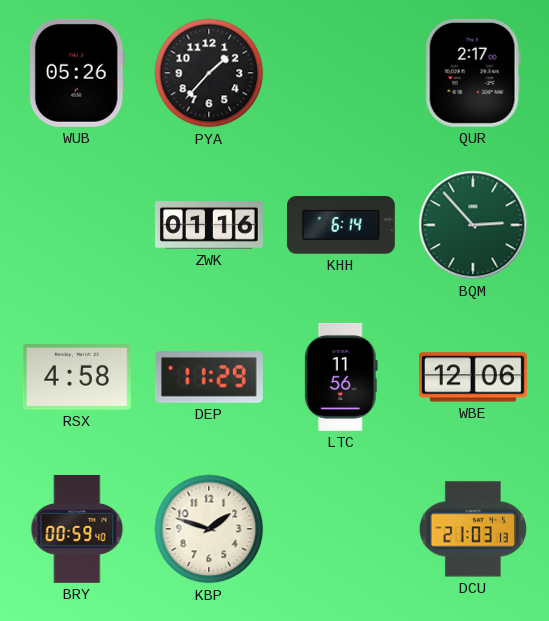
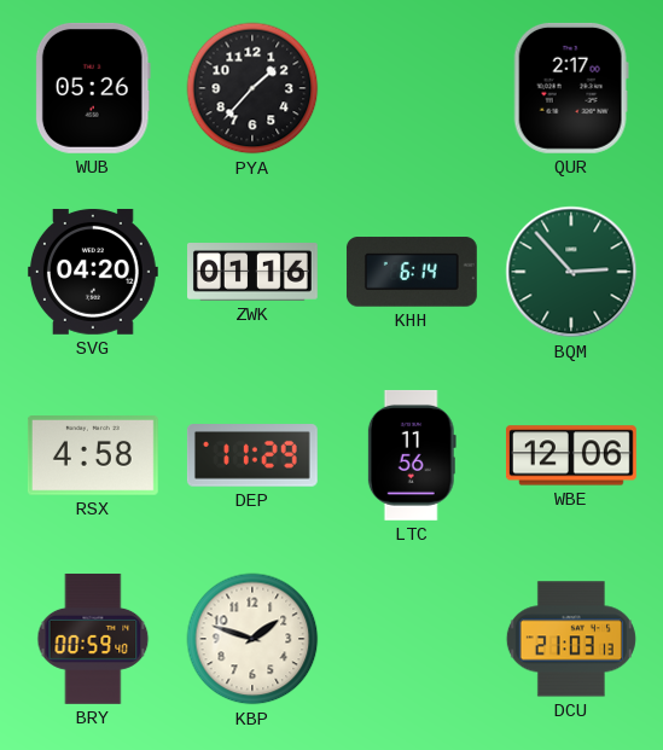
SVG: none -> 04:20 (93, 272)
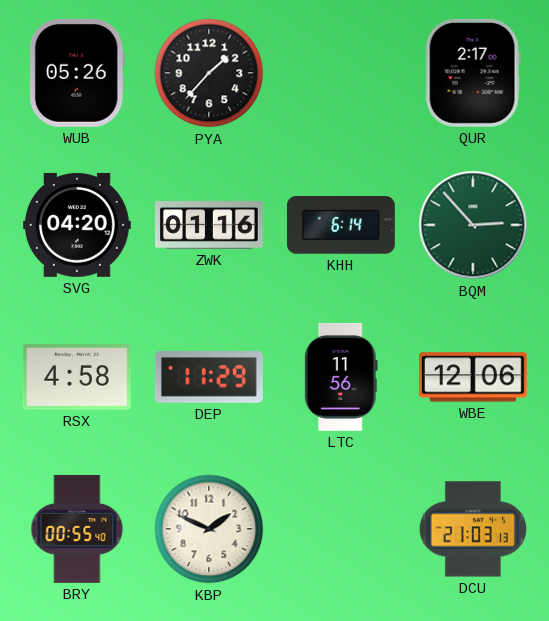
BRY: 00:59 -> 00:55 (77, 529)
KBP: 1:48 -> 1:49 (209, 529)
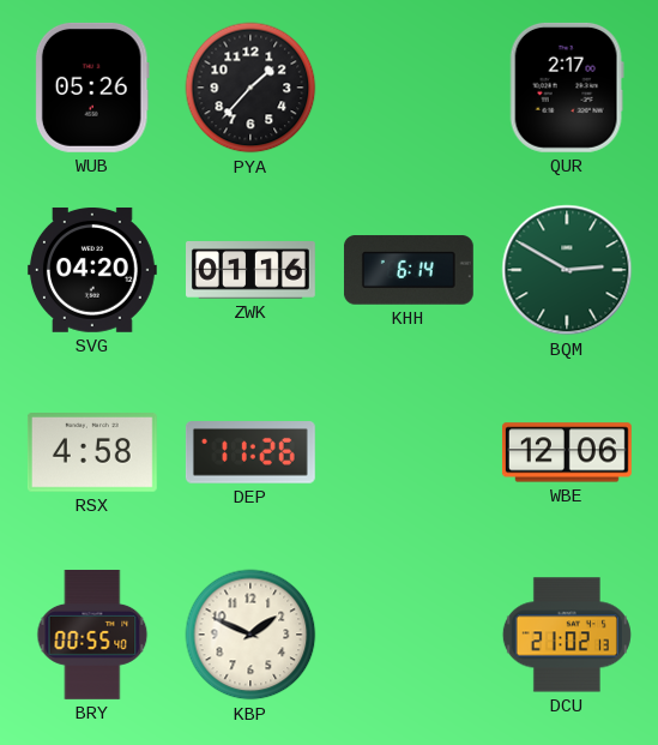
BQM: 2:53 -> 2:50 (567, 270)
DEP: 11:29 -> 11:26 (250, 453)
LTC: 11:56 -> none (341, 377)
DCU: 21:03 -> 21:02 (567, 635)
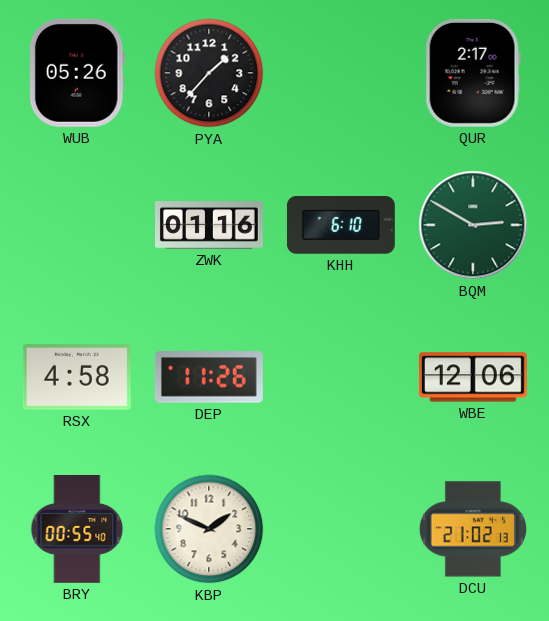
SVG: 04:20 -> none (92, 270)
KHH: 6:14 -> 6:10 (341, 225)
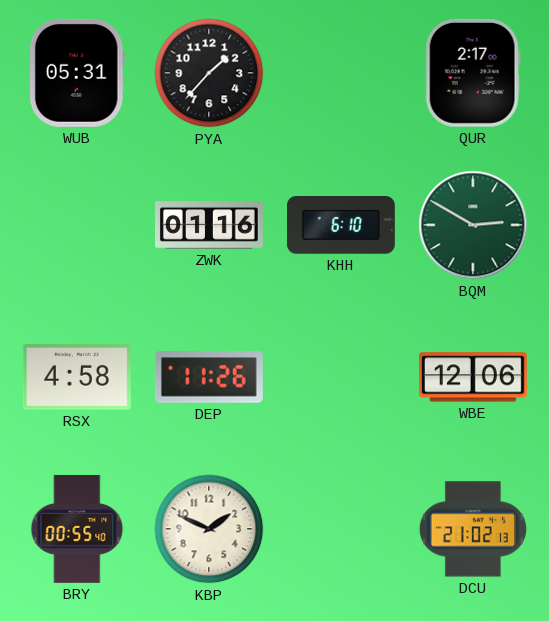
WUB: 05:26 -> 05:31 (77, 73)
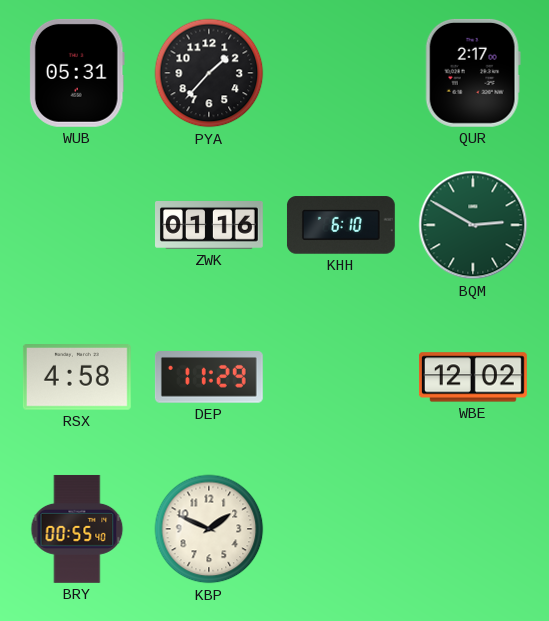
DEP: 11:26 -> 11:29 (209, 378)
WBE: 12:06 -> 12:02 (473, 377)
DCU: 21:02 -> none (473, 529)
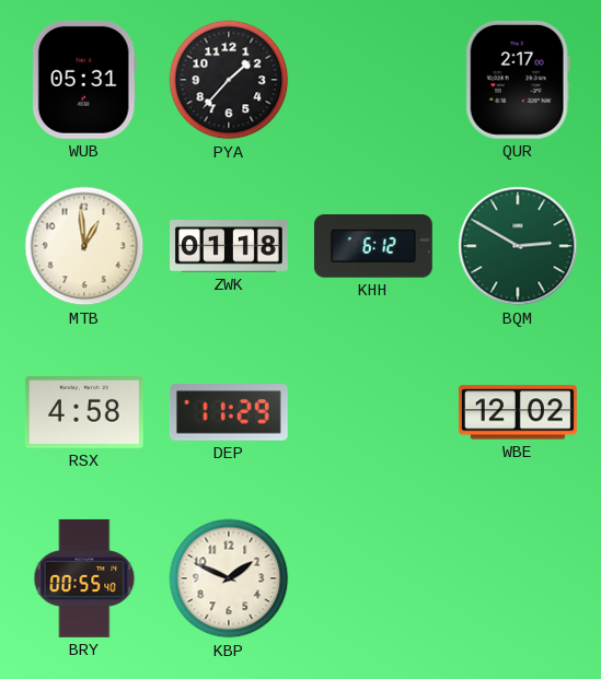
MTB: none -> 12:59 (84, 246)
ZWK: 01:16 -> 01:18 (230, 247)
KHH: 6:10 -> 6:12 (373, 246)
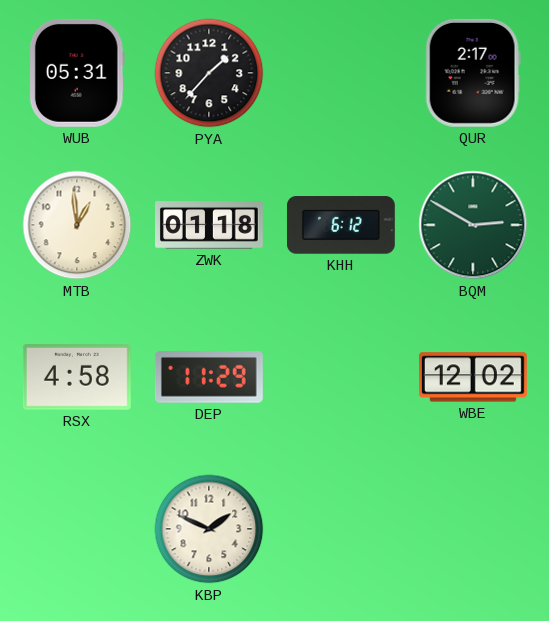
BRY: 00:55 -> none (84, 578)
